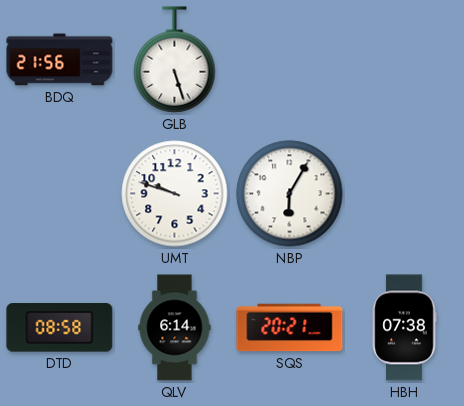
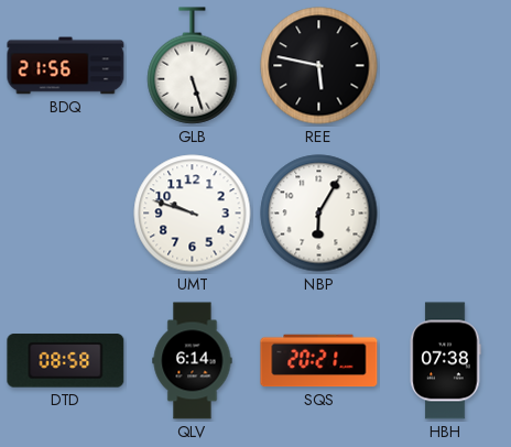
REE: none -> 5:47 (319, 66)
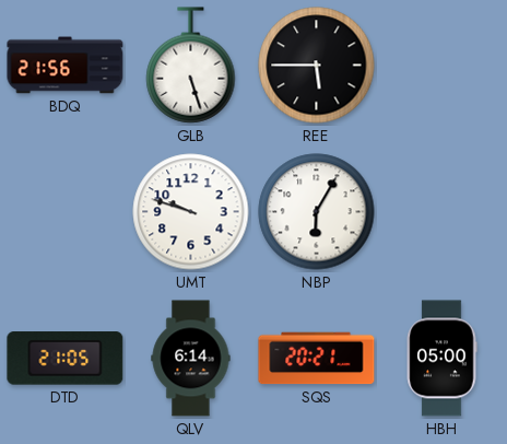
REE: 5:47 -> 5:45 (317, 66)
DTD: 08:58 -> 21:05 (66, 359)
HBH: 07:38 -> 05:00 (441, 359)
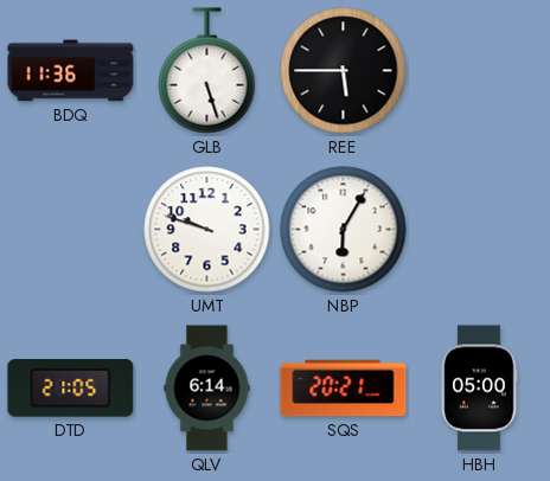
BDQ: 21:56 -> 11:36 (71, 71)
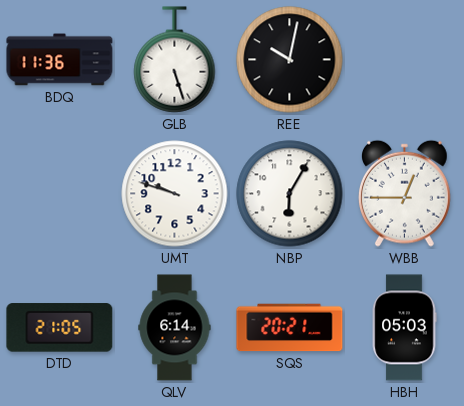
REE: 5:45 -> 10:02 (290, 60)
WBB: none -> 12:45 (405, 193)
HBH: 05:00 -> 05:03 (404, 328)
